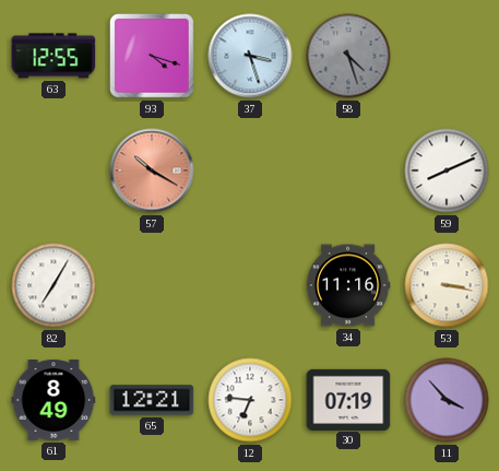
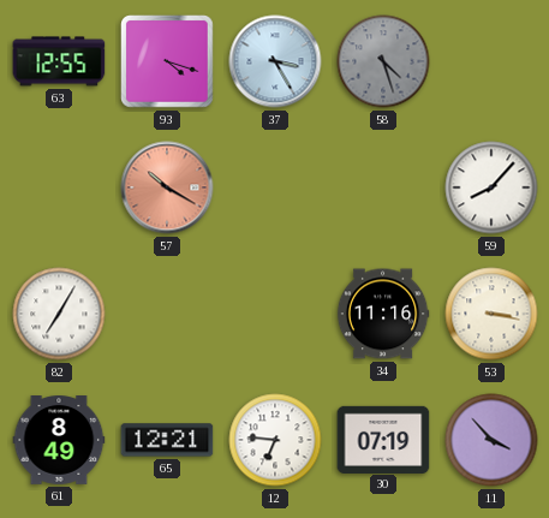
37: 3:27 -> 3:25 (275, 61)
59: 8:11 -> 8:07 (491, 187)
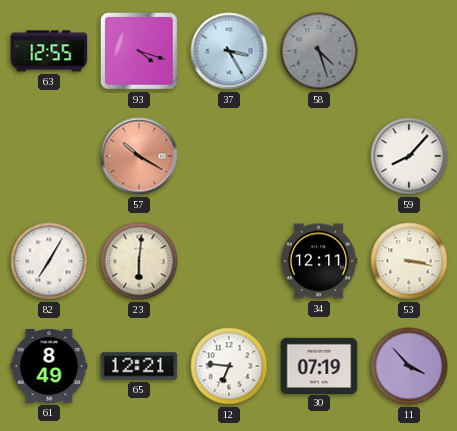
23: none -> 6:01 (139, 261)
34: 11:16 -> 12:11 (319, 261)
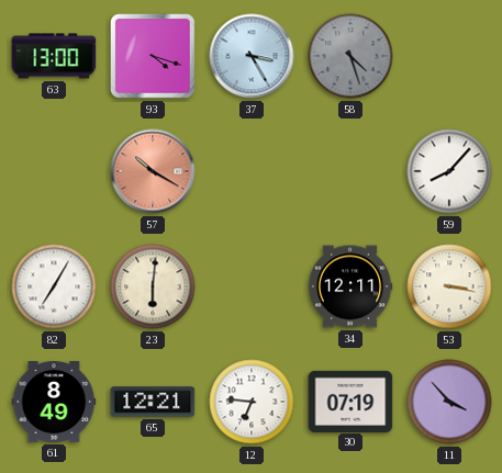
63: 12:55 -> 13:00 (54, 56)
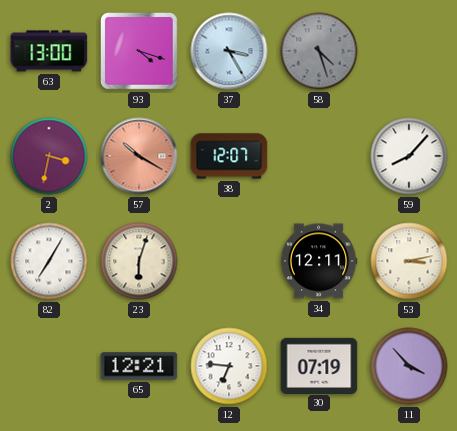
2: none -> 3:32 (49, 156)
38: none -> 12:07 (229, 156)
23: 6:01 -> 6:03 (139, 261)
53: 3:17 -> 3:13 (409, 261)
61: 8:49 -> none (54, 403)
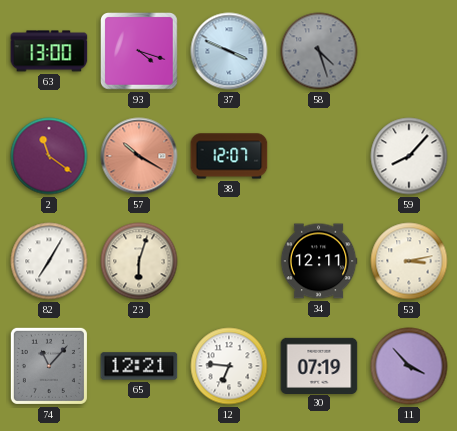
37: 3:25 -> 3:49 (229, 51)
2: 3:32 -> 11:21 (49, 156)
74: none -> 11:07 (49, 366)
